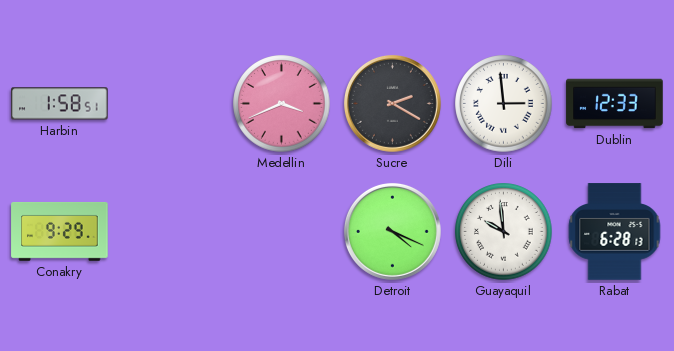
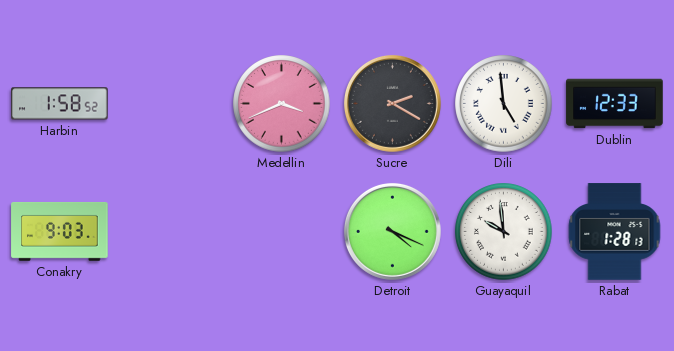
Harbin: 1:58:51 -> 1:58:52 (60, 104)
Dili: 2:59 -> 4:59 (504, 104)
Conakry: 9:29 -> 9:03 (60, 231)
Rabat: 6:28 -> 1:28 (615, 232)
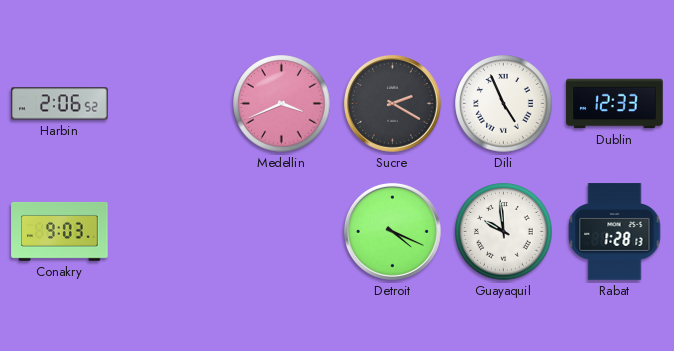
Harbin: 1:58 -> 2:06 (60, 104)
Dili: 4:59 -> 4:56 (504, 104)
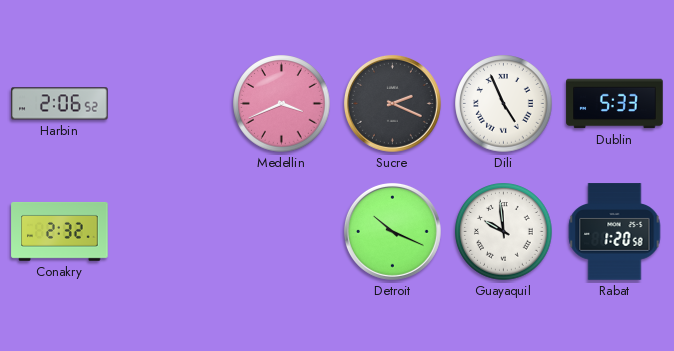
Sucre: 2:20 -> 2:19 (392, 103)
Dublin: 12:33 -> 5:33 (615, 104)
Conakry: 9:03 -> 2:32 (60, 231)
Detroit: 4:19 -> 10:19 (392, 231)
Rabat: 1:28 -> 1:20 (615, 232)
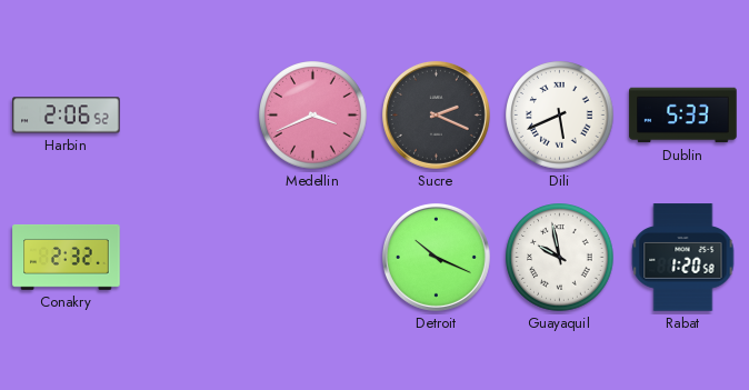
Dili: 4:56 -> 5:41 (560, 116)
Guayaquil: 9:59 -> 9:58 (560, 258)
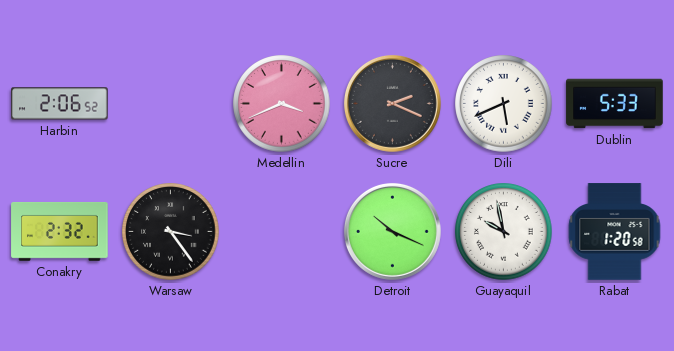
Warsaw: none -> 3:24 (171, 232)
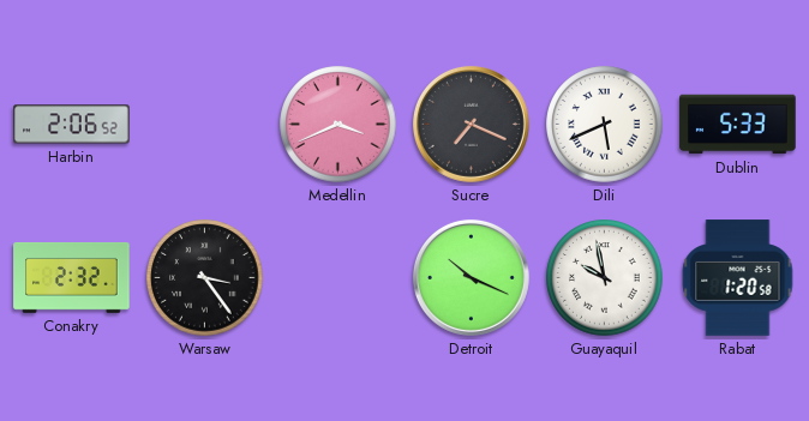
Sucre: 2:19 -> 7:19 (471, 124)
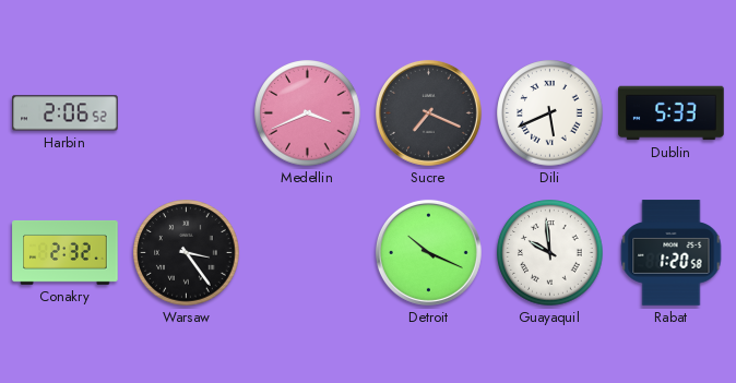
Guayaquil: 9:58 -> 9:59 (550, 253)
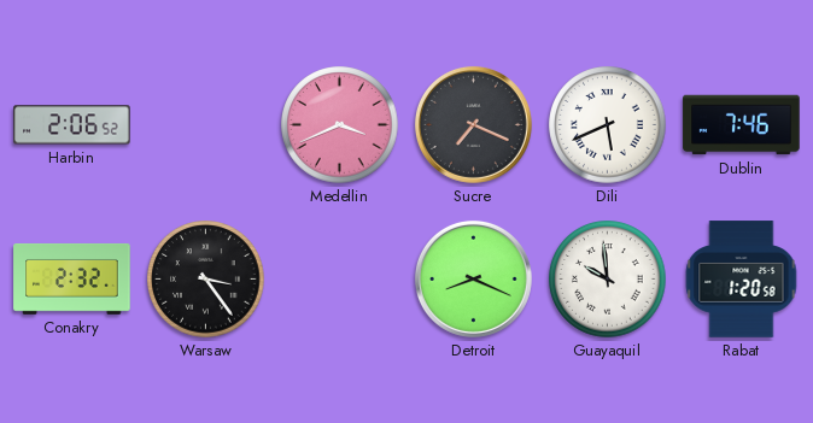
Dublin: 5:33 -> 7:46 (742, 125)
Detroit: 10:19 -> 8:19 (473, 278)
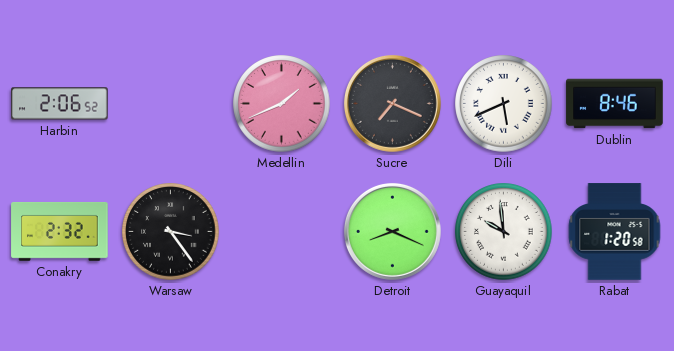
Medellin: 3:41 -> 1:41 (282, 104)
Dublin: 7:46 -> 8:46 (615, 104)
